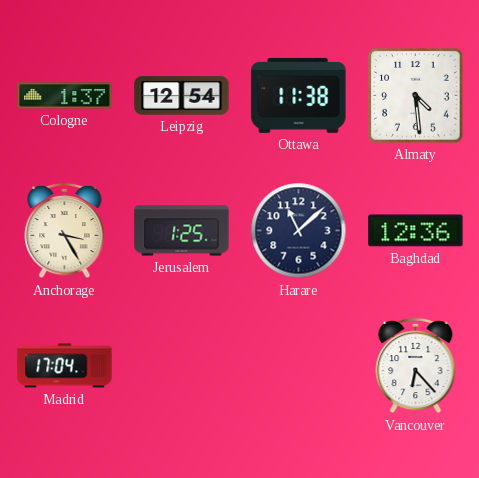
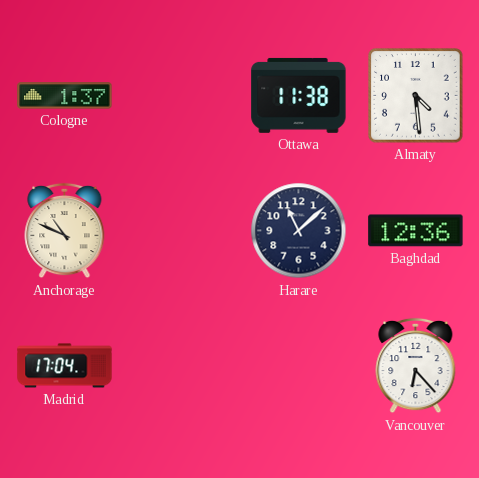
Leipzig: 12:54 -> none (182, 96)
Anchorage: 3:25 -> 10:49 (65, 231)
Jerusalem: 1:25 -> none (182, 231)
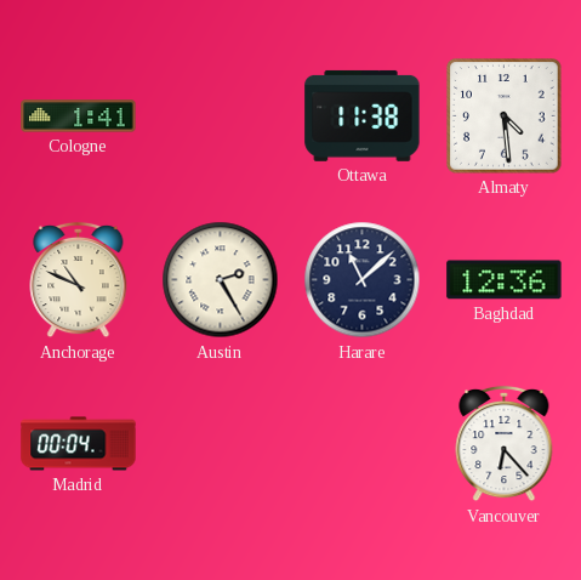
Cologne: 1:37 -> 1:41 (79, 116)
Austin: none -> 2:25 (221, 280)
Madrid: 17:04 -> 00:04 (79, 444)
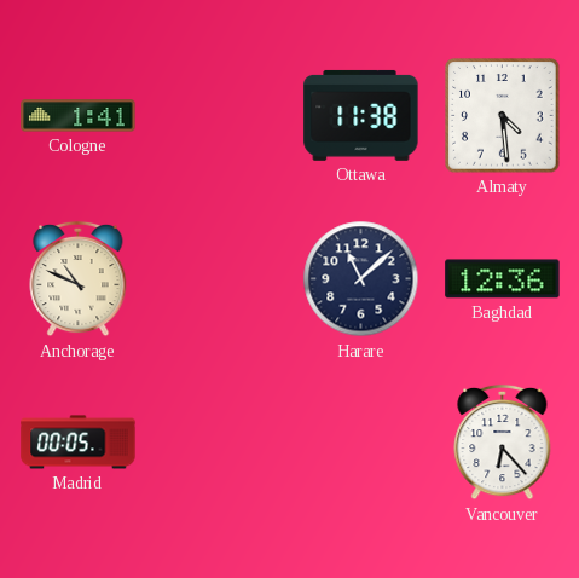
Austin: 2:25 -> none (221, 280)
Madrid: 00:04 -> 00:05 (79, 443)
